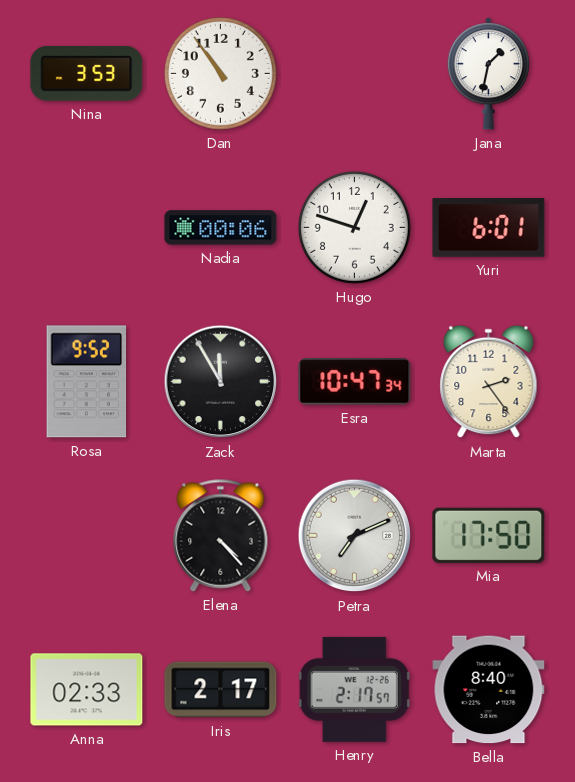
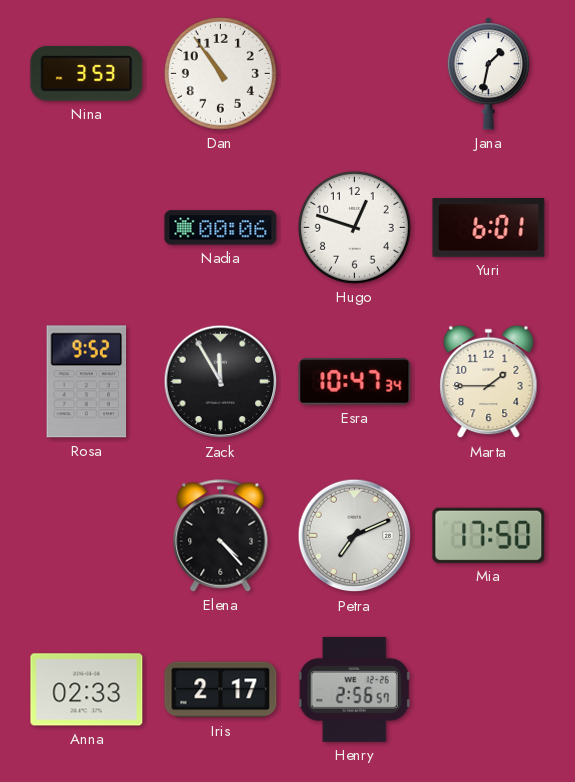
Marta: 2:24 -> 1:45 (489, 382)
Henry: 2:17 -> 2:56 (354, 689)
Bella: 8:40 -> none (489, 690)
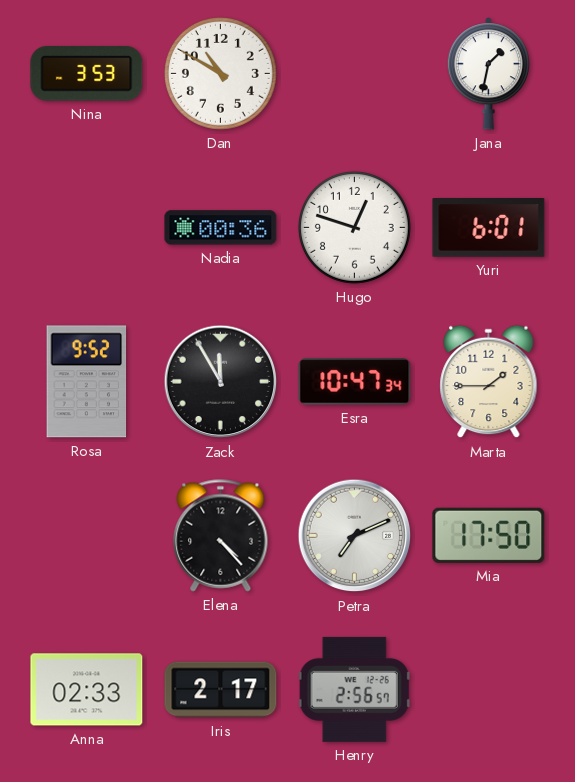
Dan: 10:54 -> 10:50 (220, 73)
Nadia: 00:06 -> 00:36 (221, 228)
